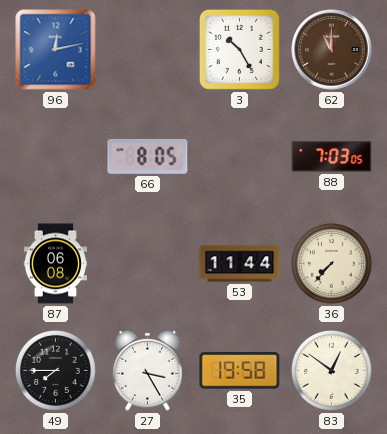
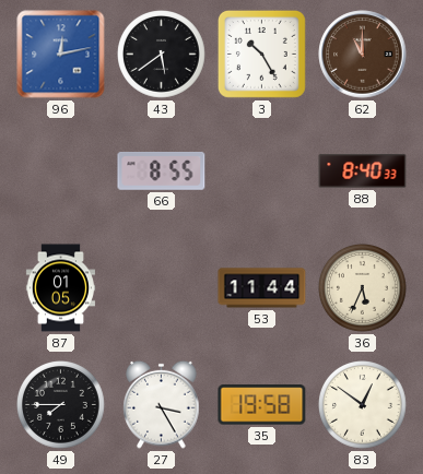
43: none -> 5:39 (162, 55)
66: 8:05 -> 8:55 (162, 171)
88: 7:03 -> 8:40 (363, 171)
87: 06:08 -> 01:05 (60, 288)
36: 7:37 -> 5:34 (363, 288)
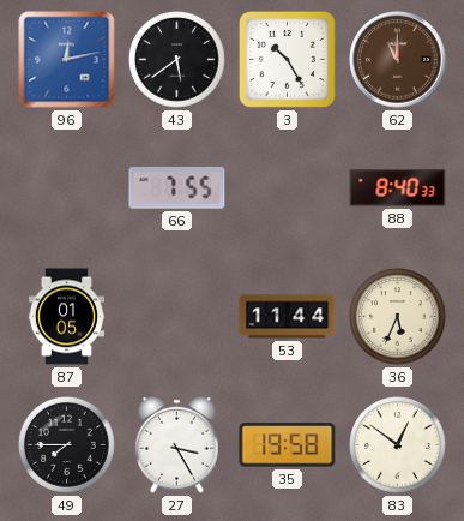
66: 8:55 -> 7:55 (177, 188)
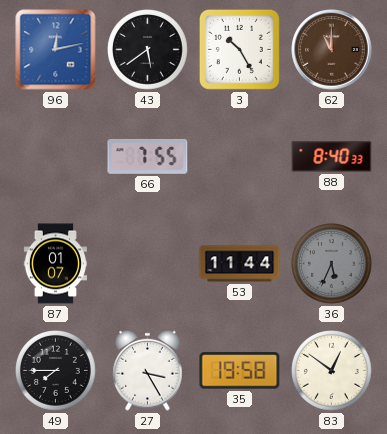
87: 01:05 -> 01:07 (55, 264)
36 dial: cream -> grey (332, 264)
